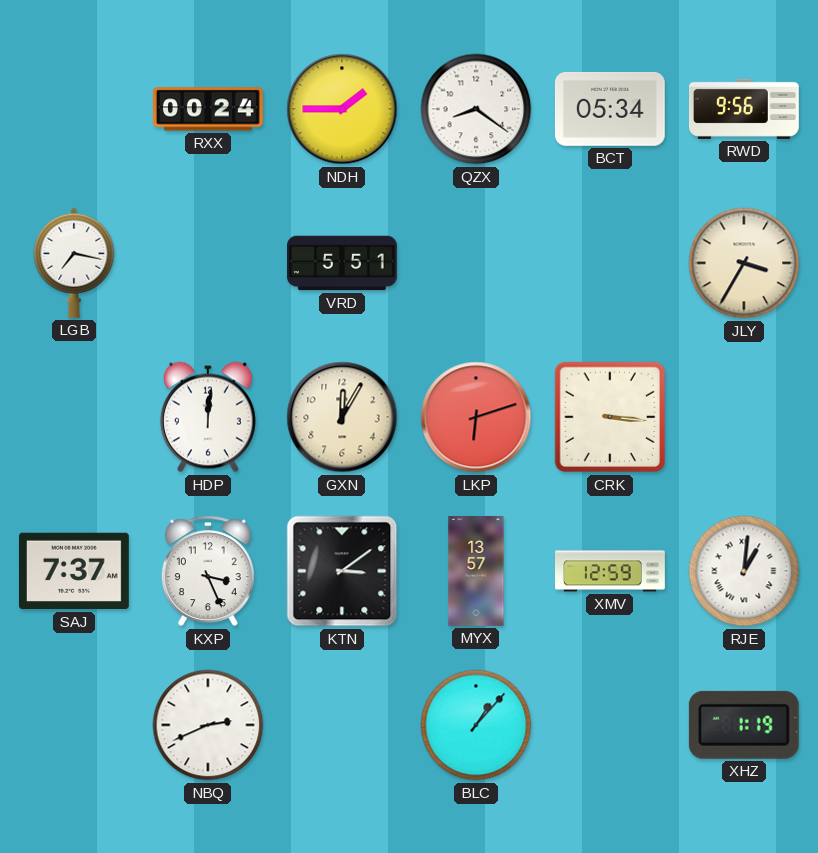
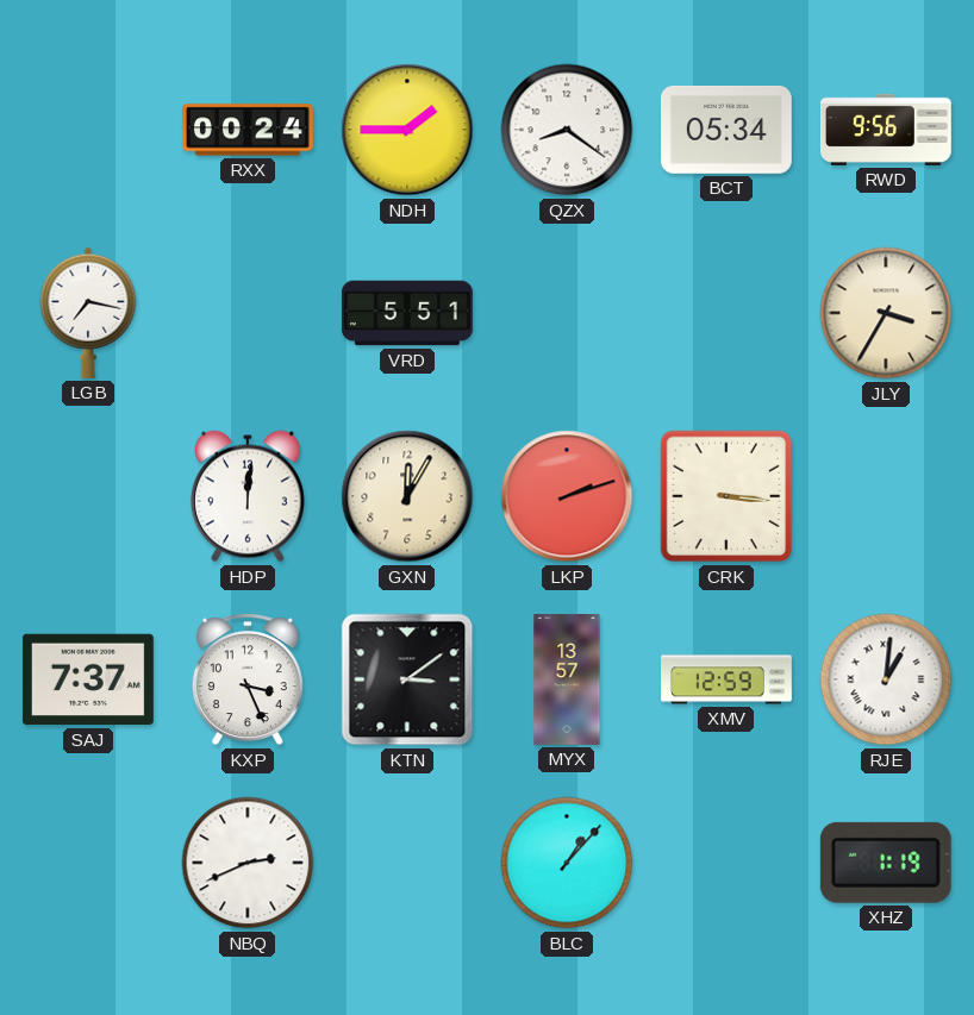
LKP: 6:12 -> 2:12 (567, 496)
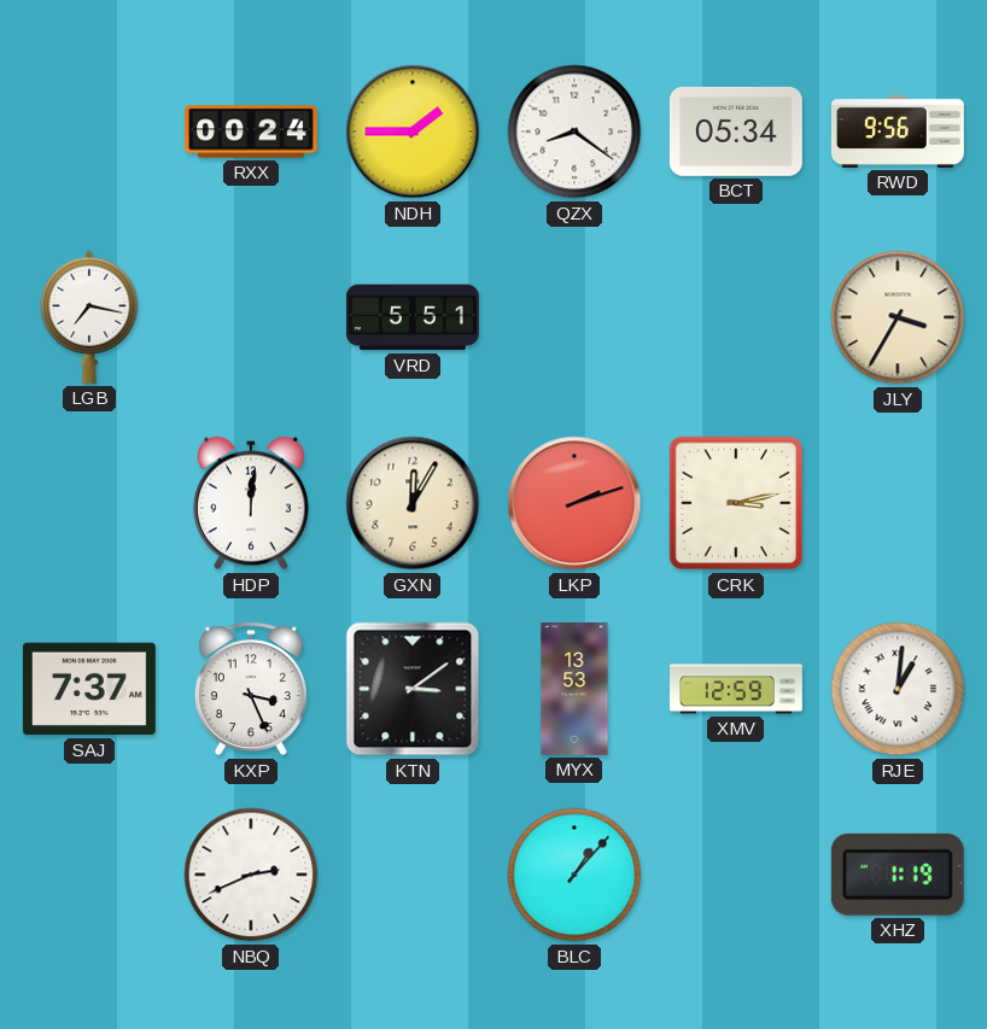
CRK: 3:16 -> 3:13 (736, 503)
MYX: 13:57 -> 13:53 (574, 690)
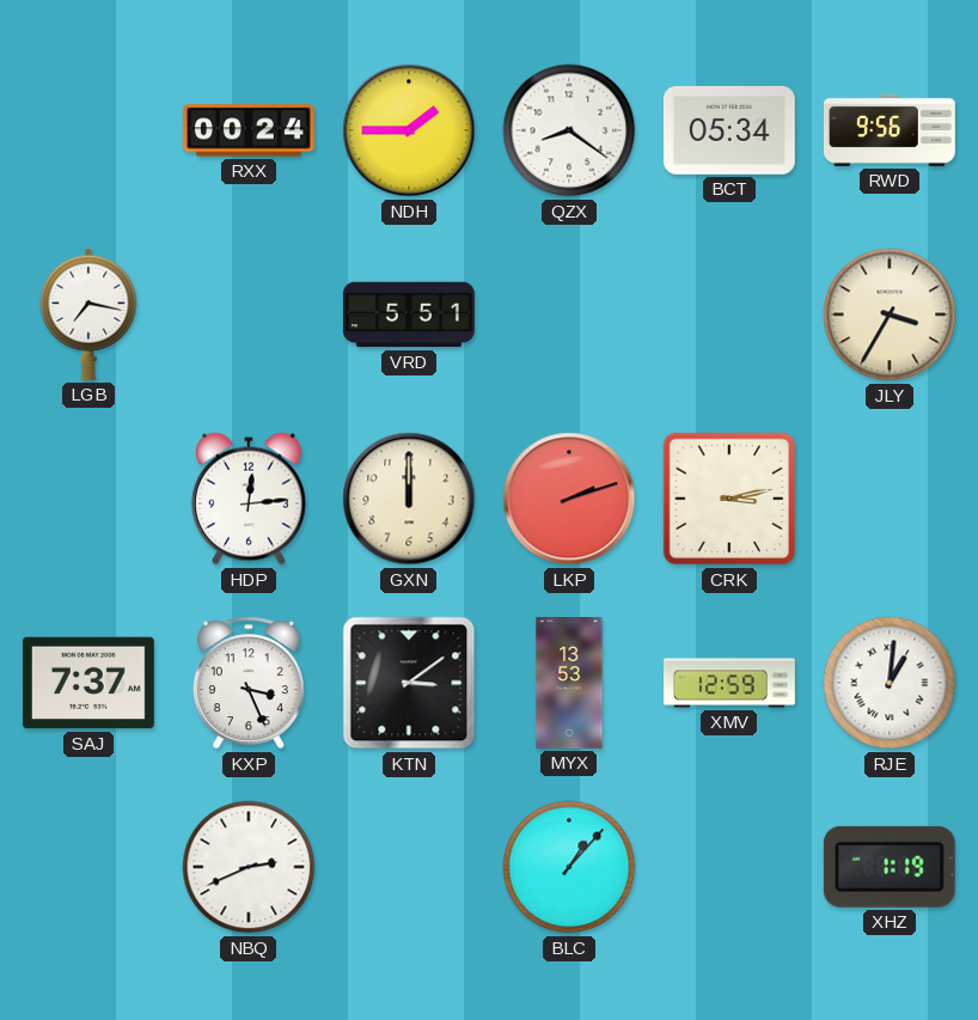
HDP: 12:01 -> 12:14 (249, 499)
GXN: 12:05 -> 12:00 (409, 499)
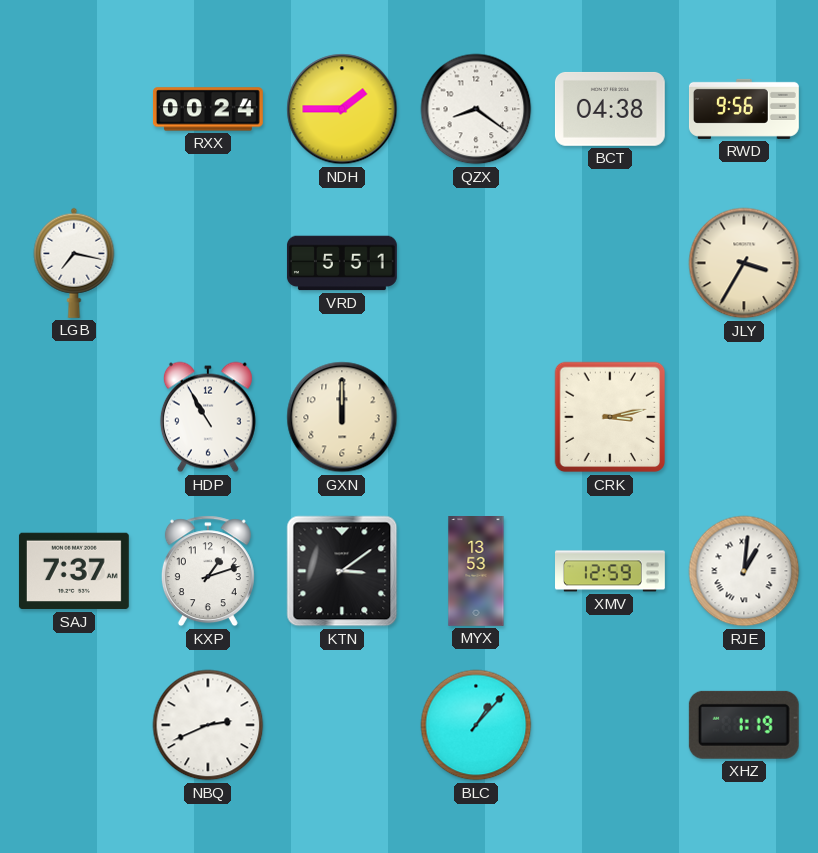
BCT: 05:34 -> 04:38 (610, 109)
HDP: 12:14 -> 10:55 (208, 417)
LKP: 2:12 -> none (569, 499)
KXP: 3:26 -> 1:12 (208, 571)
